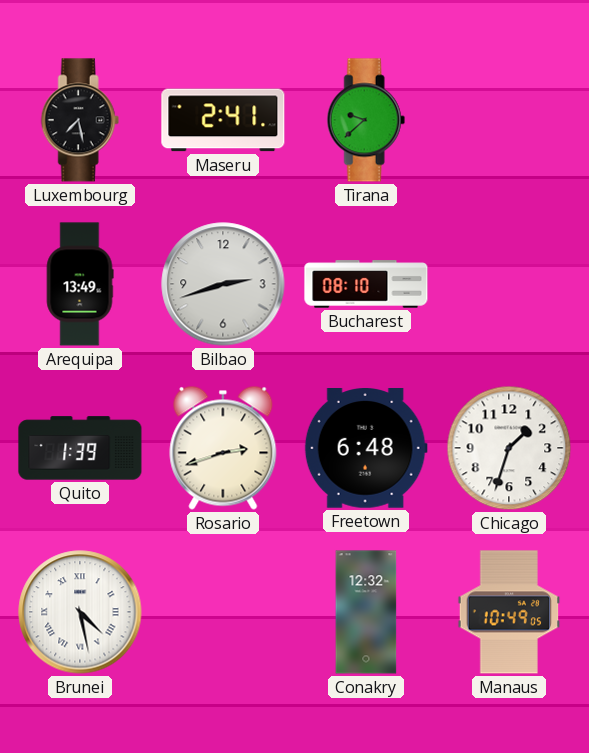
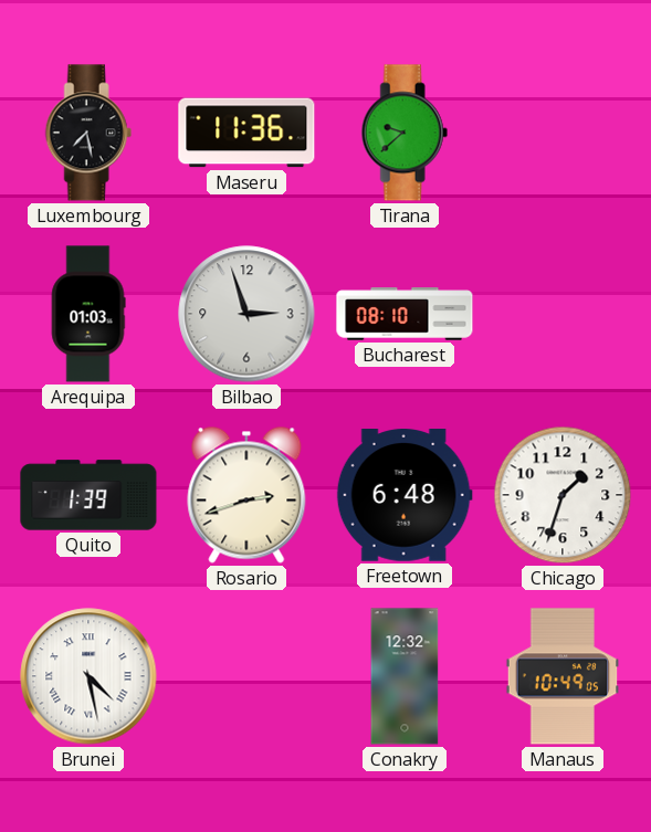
Maseru: 2:41 -> 11:36 (246, 133)
Arequipa: 13:49 -> 01:03 (88, 314)
Bilbao: 2:42 -> 2:57 (246, 314)
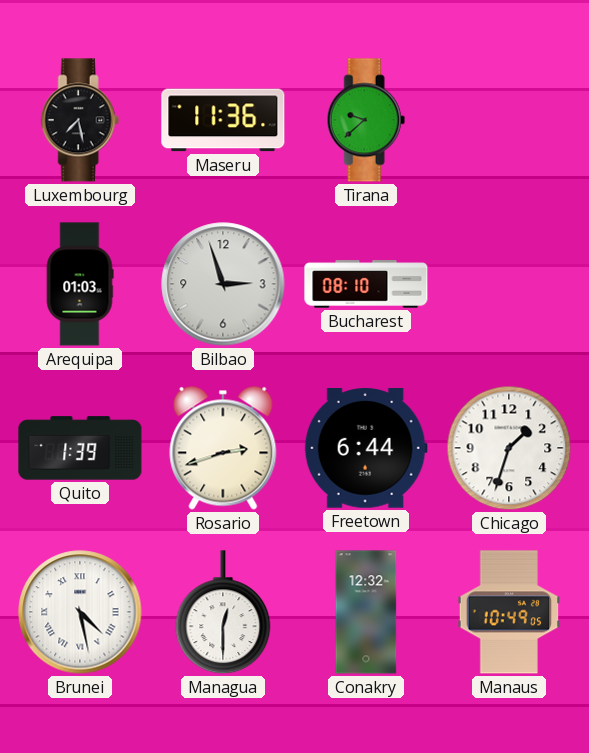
Freetown: 6:48 -> 6:44 (366, 449)
Managua: none -> 12:30 (223, 613)
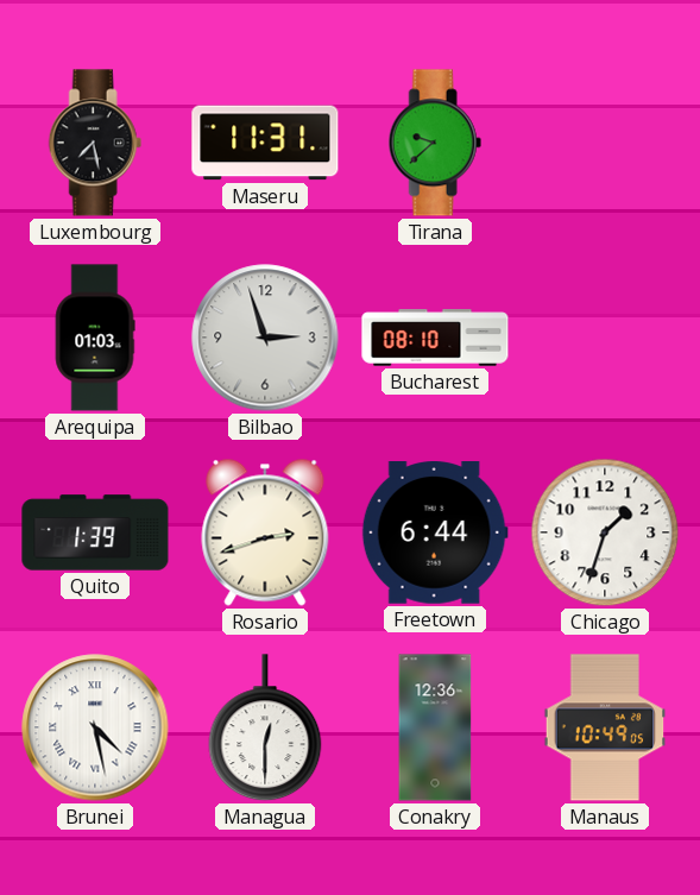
Maseru: 11:36 -> 11:31 (265, 143)
Conakry: 12:32 -> 12:36 (435, 727)
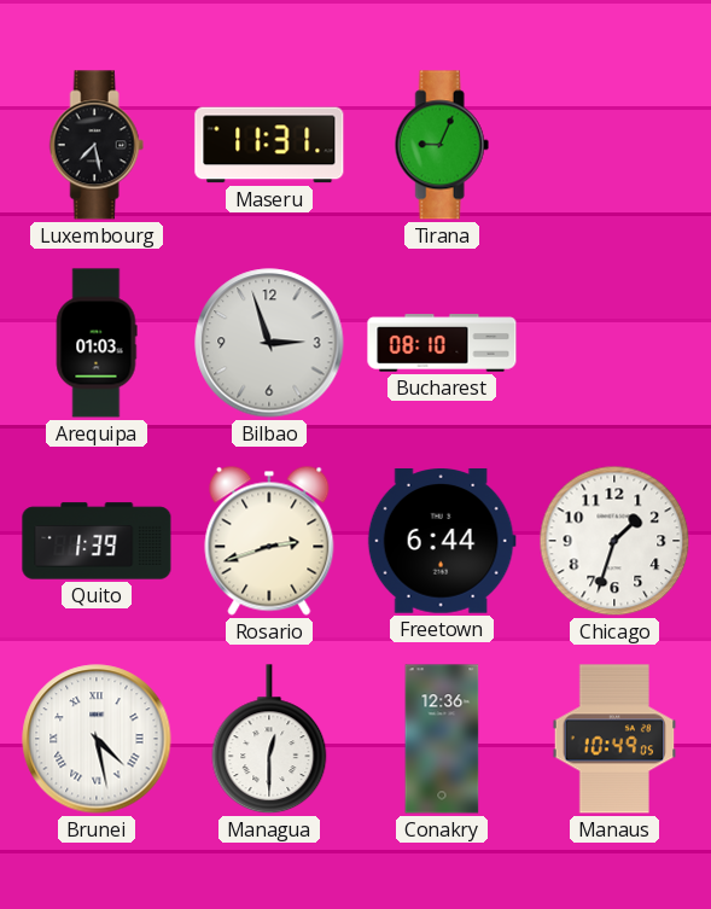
Tirana: 9:38 -> 9:04 (442, 145)
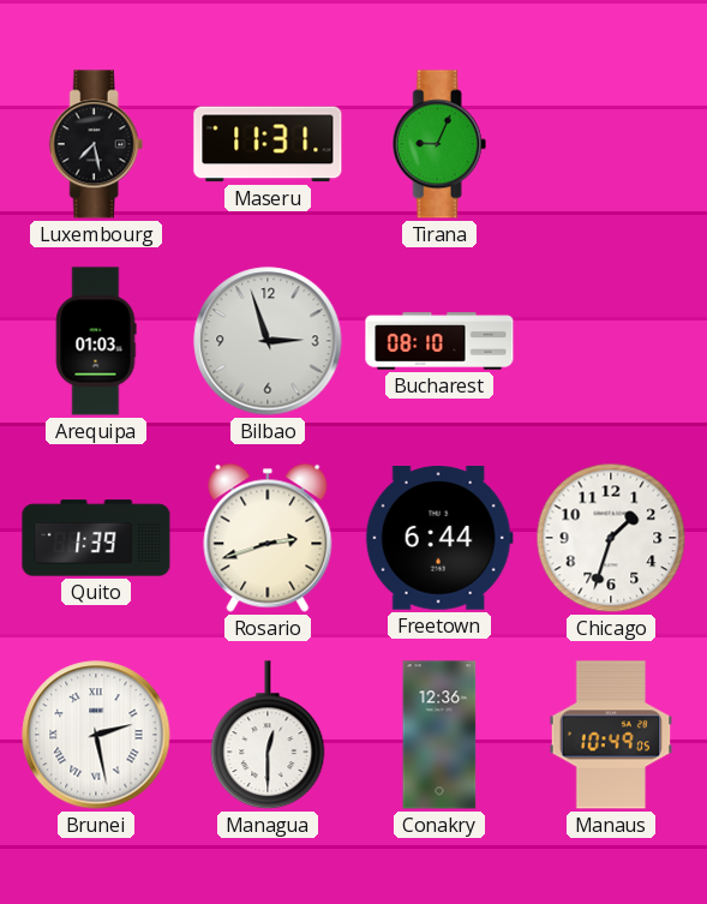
Brunei: 4:28 -> 2:28 (96, 735)
